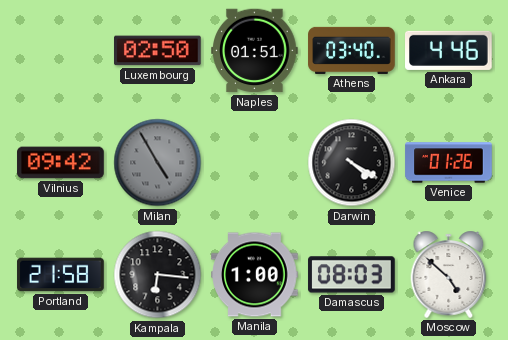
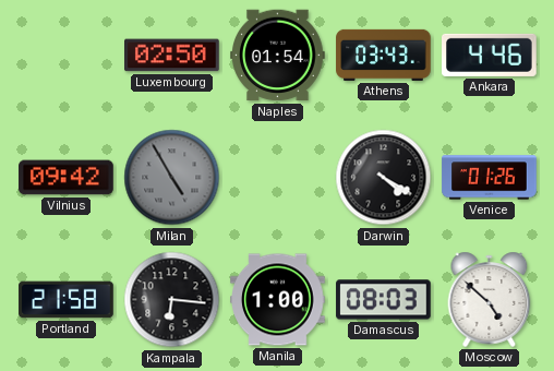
Naples: 01:51 -> 01:54 (278, 56)
Athens: 03:40 -> 03:43 (384, 55)
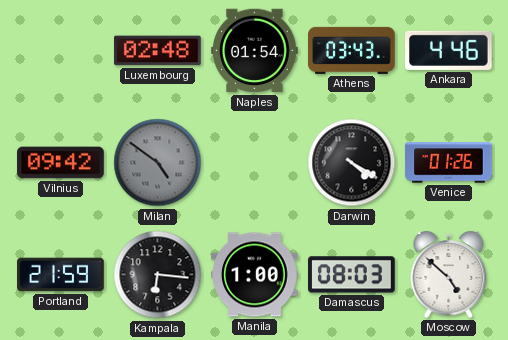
Luxembourg: 02:50 -> 02:48 (158, 51)
Milan: 4:55 -> 4:51 (158, 163)
Portland: 21:58 -> 21:59 (61, 275)
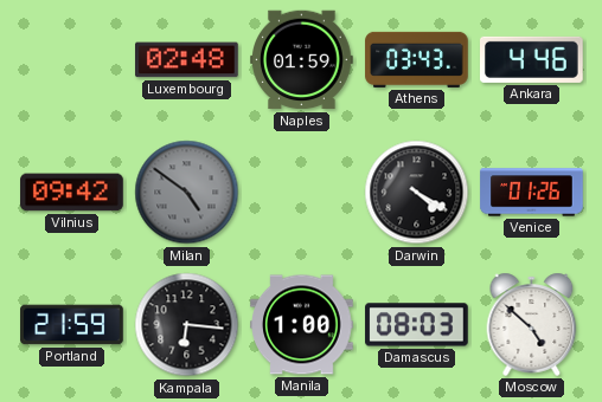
Naples: 01:54 -> 01:59 (302, 60)
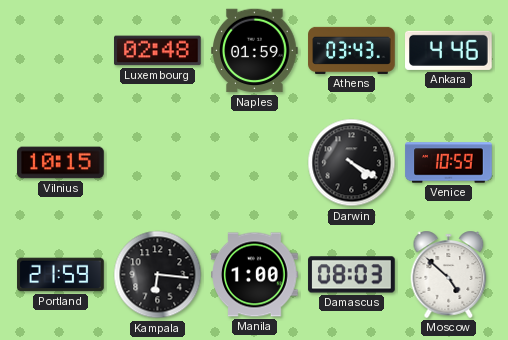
Vilnius: 09:42 -> 10:15 (61, 163)
Milan: 4:51 -> none (187, 193)
Venice: 01:26 -> 10:59 (449, 163)
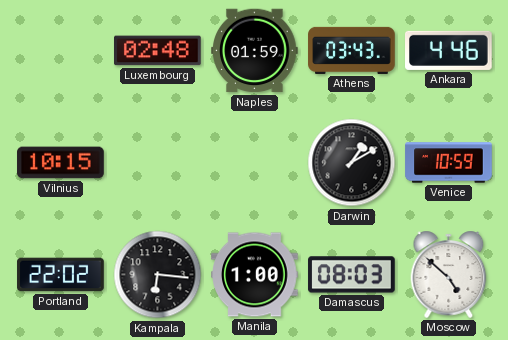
Darwin: 4:20 -> 1:10 (352, 163)
Portland: 21:59 -> 22:02 (61, 275)
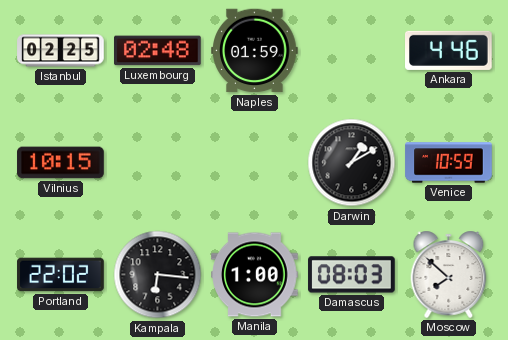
Istanbul: none -> 02:25 (61, 51)
Athens: 03:43 -> none (352, 50)
Moscow: 4:52 -> 7:52 (449, 274)
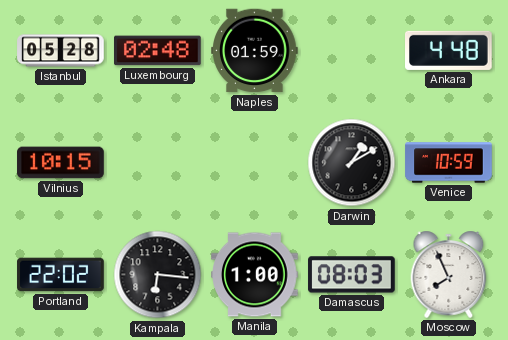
Istanbul: 02:25 -> 05:28 (61, 51)
Ankara: 4:46 -> 4:48 (449, 50)
Moscow: 7:52 -> 7:56 (449, 274)
